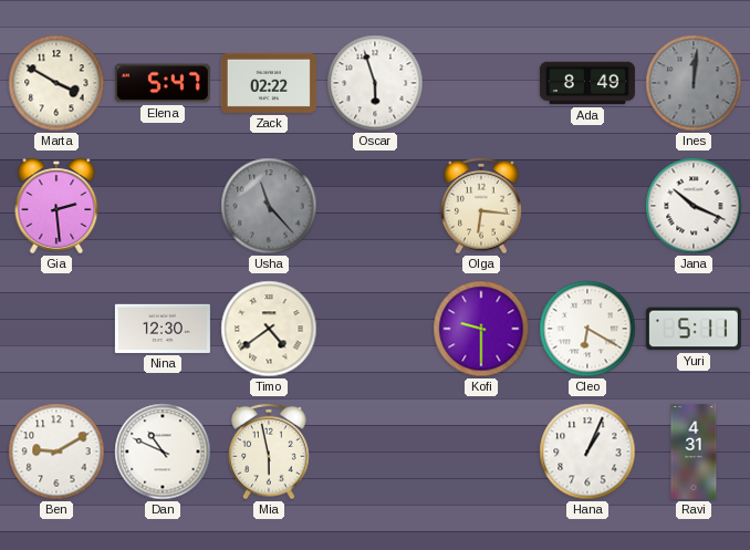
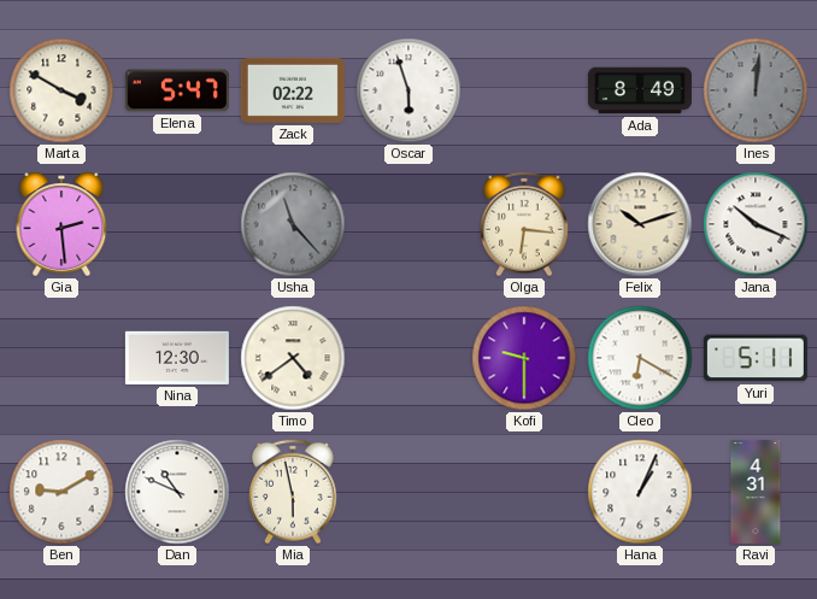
Felix: none -> 10:12 (640, 224)
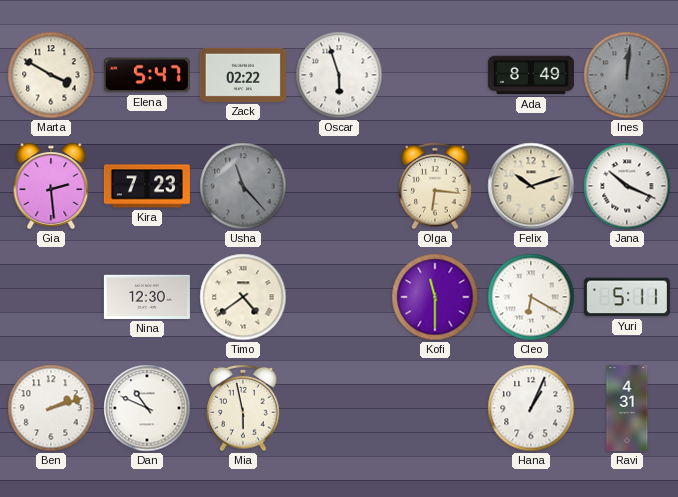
Kira: none -> 7:23 (147, 186)
Kofi: 9:30 -> 11:30 (435, 297)
Ben: 9:10 -> 2:12 (51, 408)
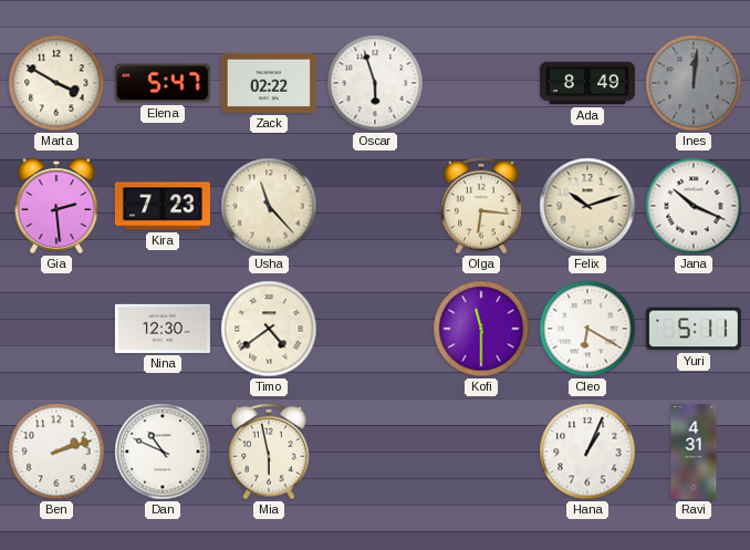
Usha dial: grey -> cream (269, 206)
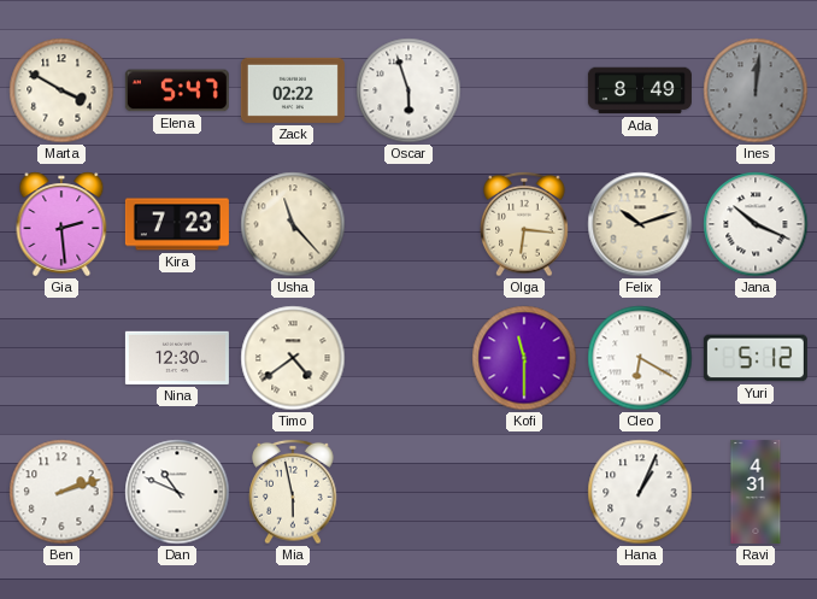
Yuri: 5:11 -> 5:12 (756, 358)
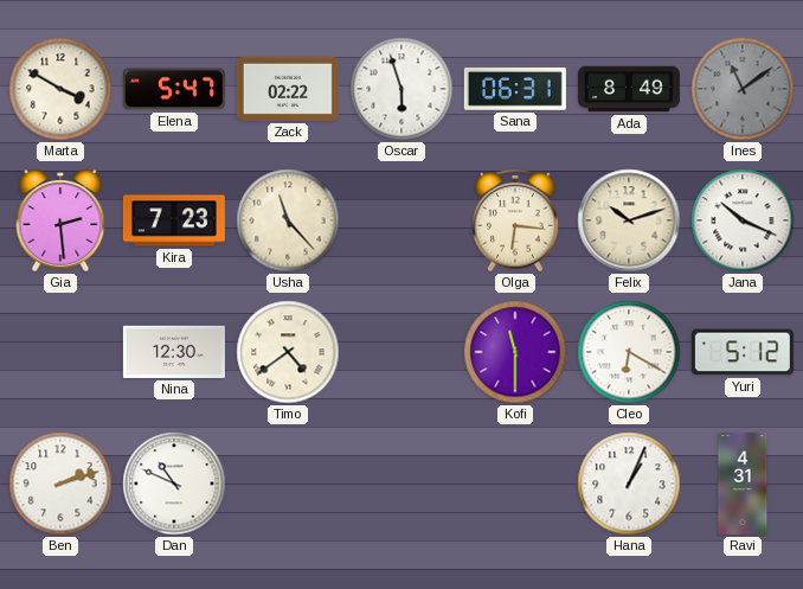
Sana: none -> 06:31 (515, 89)
Ines: 12:01 -> 11:09 (743, 89)
Mia: 5:58 -> none (293, 492)
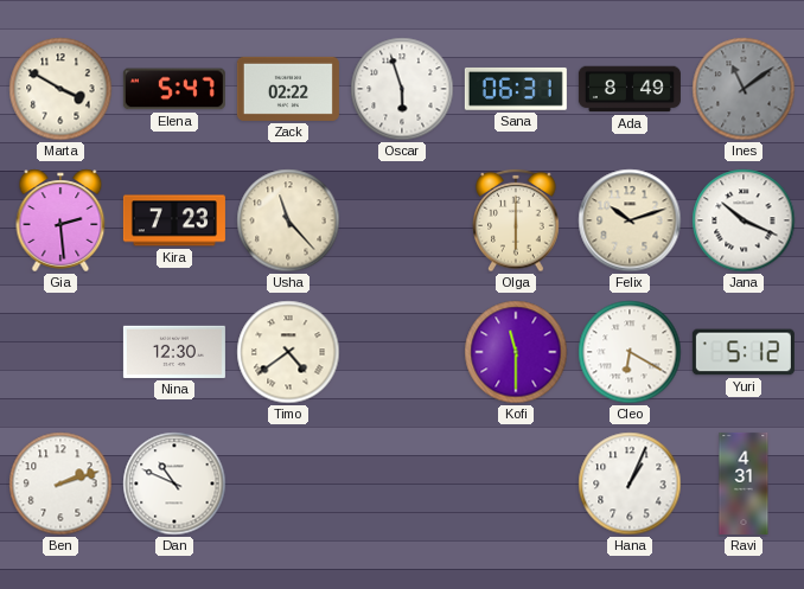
Olga: 6:16 -> 6:00 (516, 220)
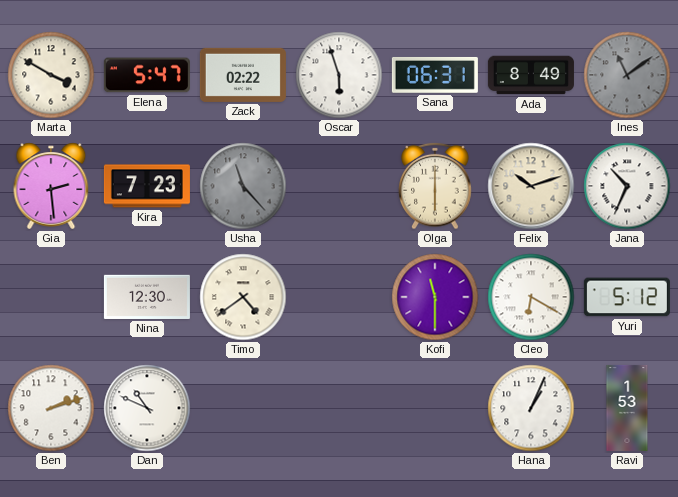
Usha dial: cream -> grey (243, 186)
Jana: 10:19 -> 10:34 (627, 186)
Ravi: 4:31 -> 1:53 (627, 408)
